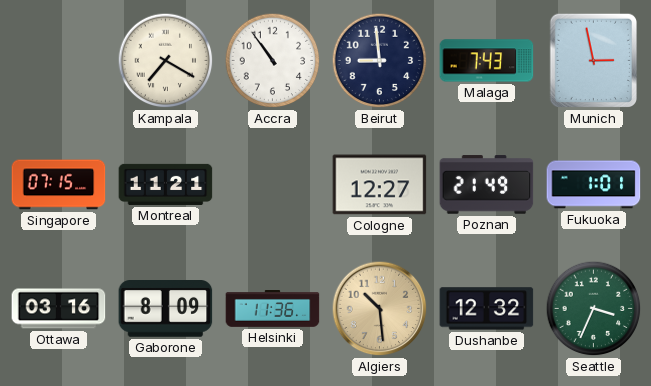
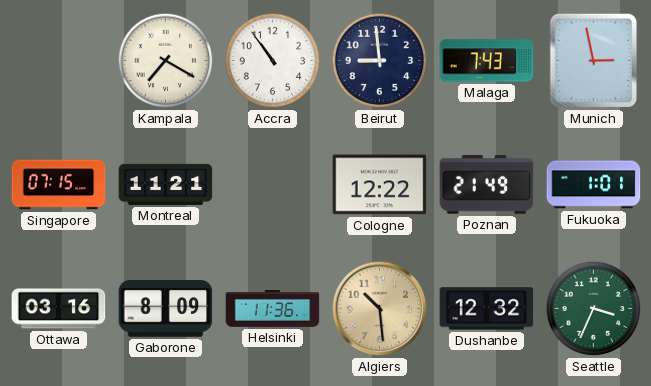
Cologne: 12:27 -> 12:22 (380, 185)
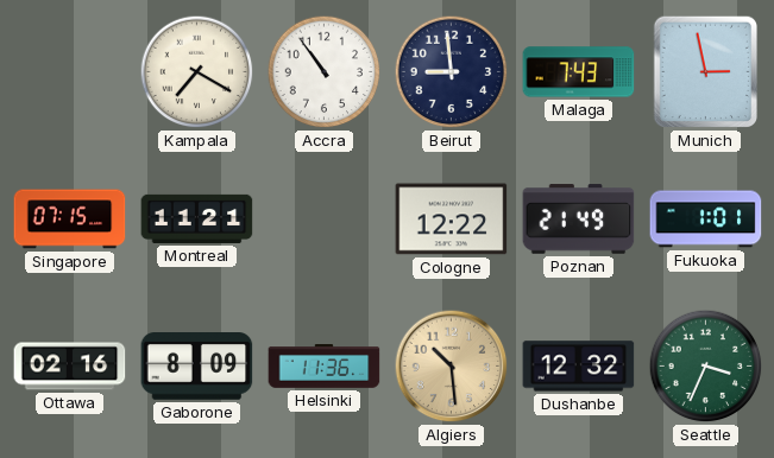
Ottawa: 03:16 -> 02:16 (70, 367)
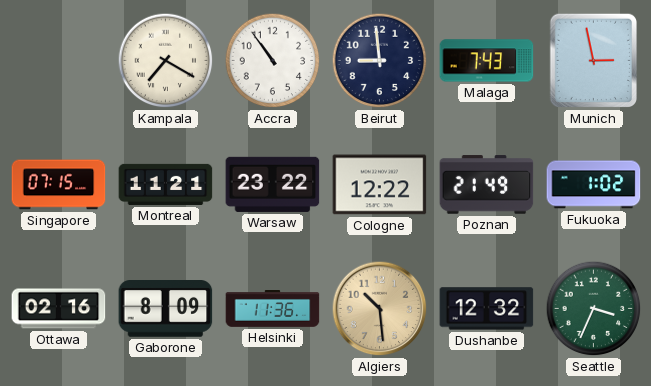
Warsaw: none -> 23:22 (273, 184)
Fukuoka: 1:01 -> 1:02 (594, 185)
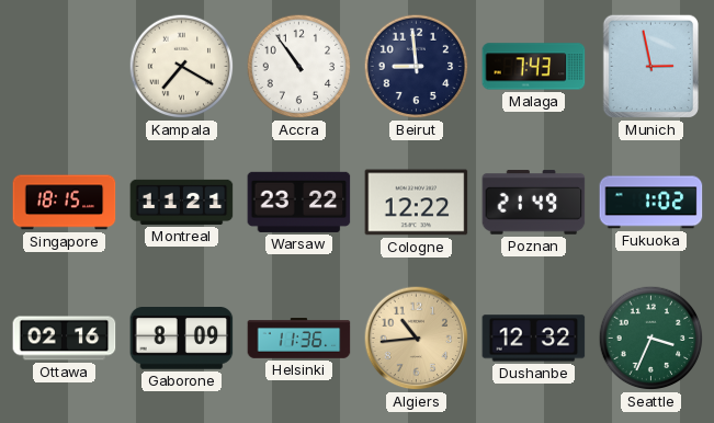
Singapore: 07:15 -> 18:15 (65, 203)
Algiers: 10:29 -> 10:44 (417, 339)
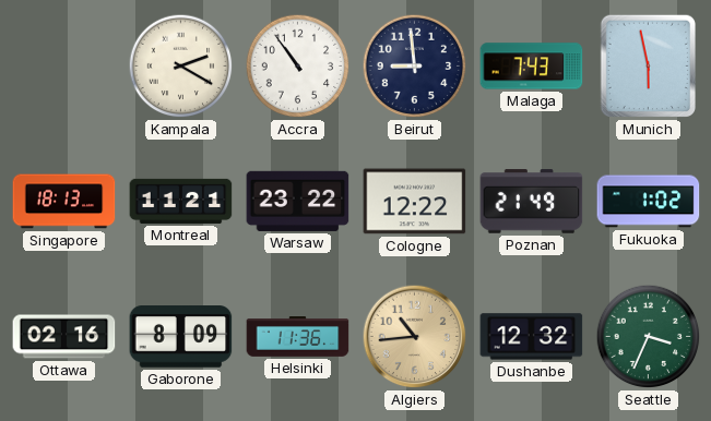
Kampala: 7:20 -> 2:20 (181, 67)
Munich: 2:58 -> 5:58 (648, 67)
Singapore: 18:15 -> 18:13 (64, 202)
